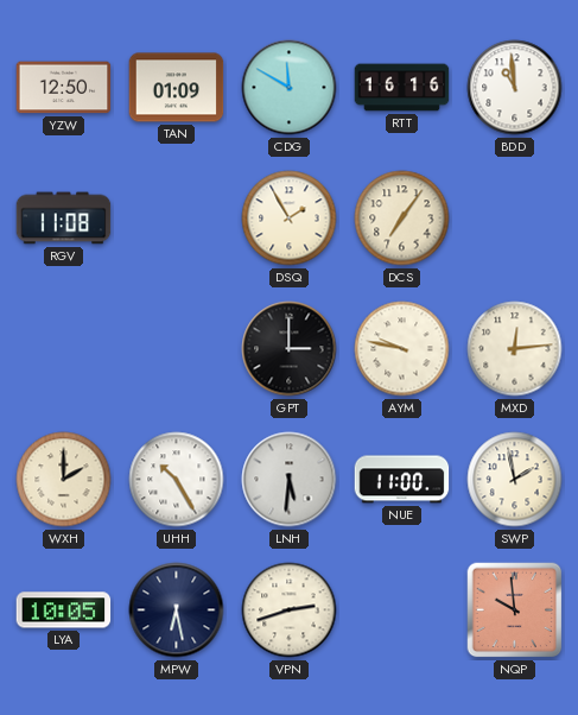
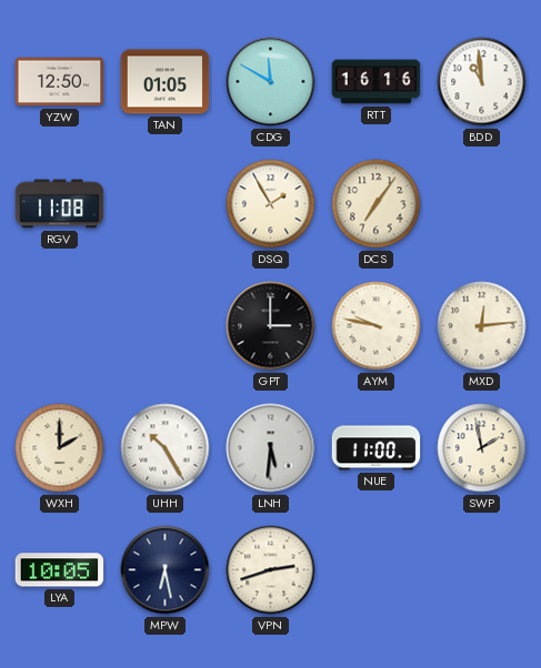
TAN: 01:09 -> 01:05 (166, 82)
NQP: 9:59 -> none (515, 610)
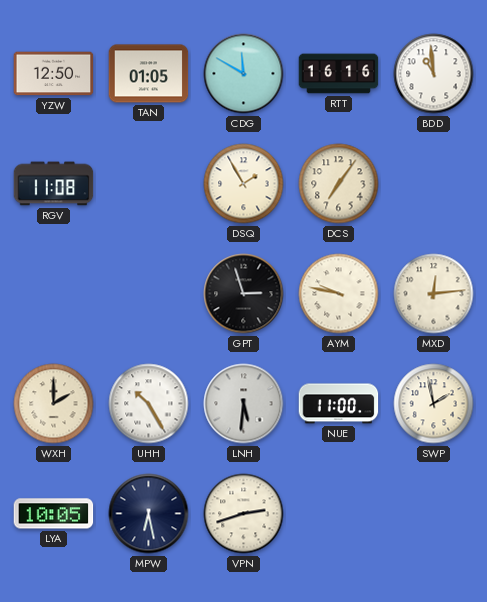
GPT: 3:00 -> 2:57 (244, 294)
